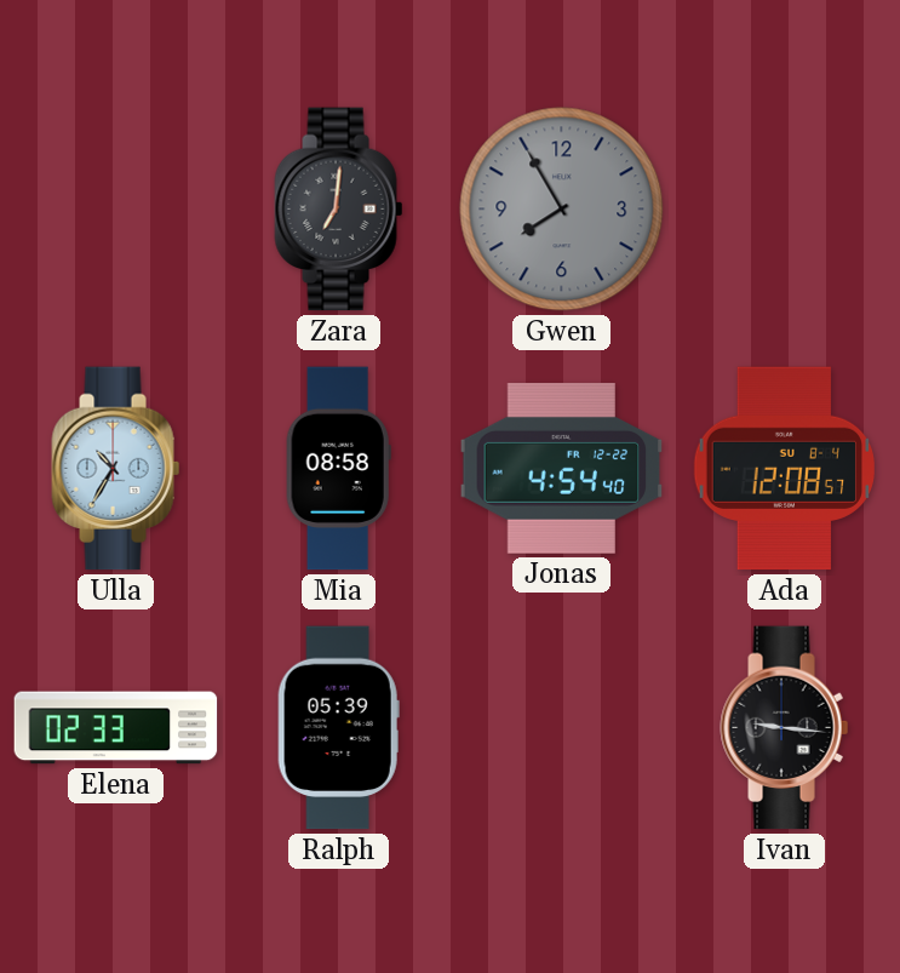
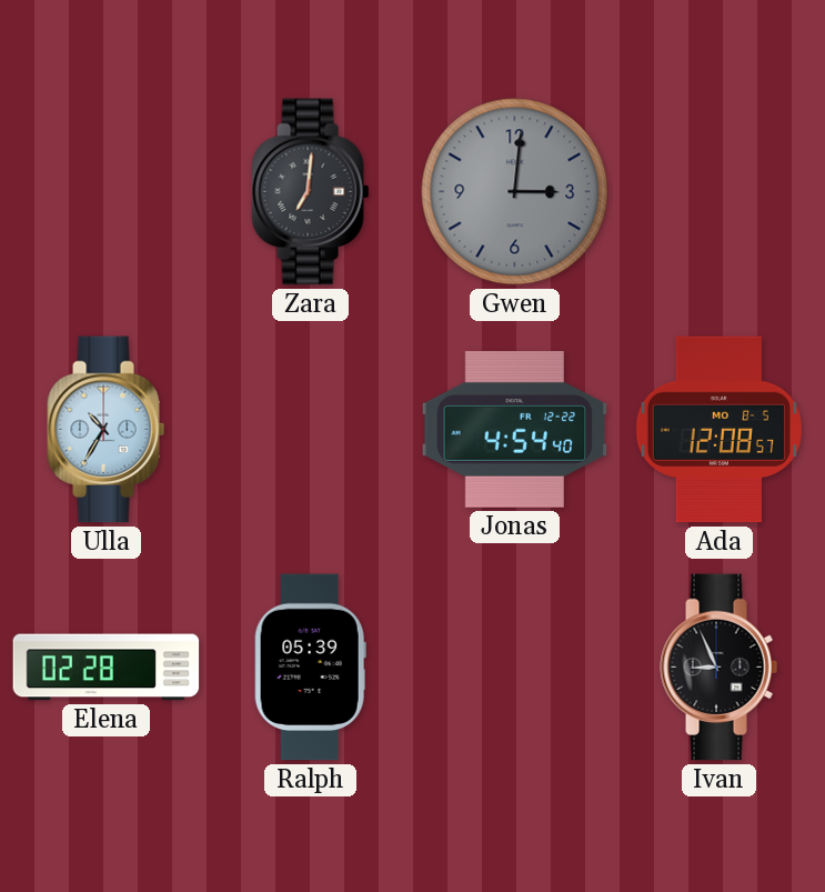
Gwen: 7:55 -> 3:01 (515, 192)
Mia: 08:58 -> none (338, 469)
Ada date: SU 8-4 -> MO 8-5 (720, 430)
Elena: 02:33 -> 02:28 (107, 668)
Ivan: 9:16 -> 8:56 (720, 668)
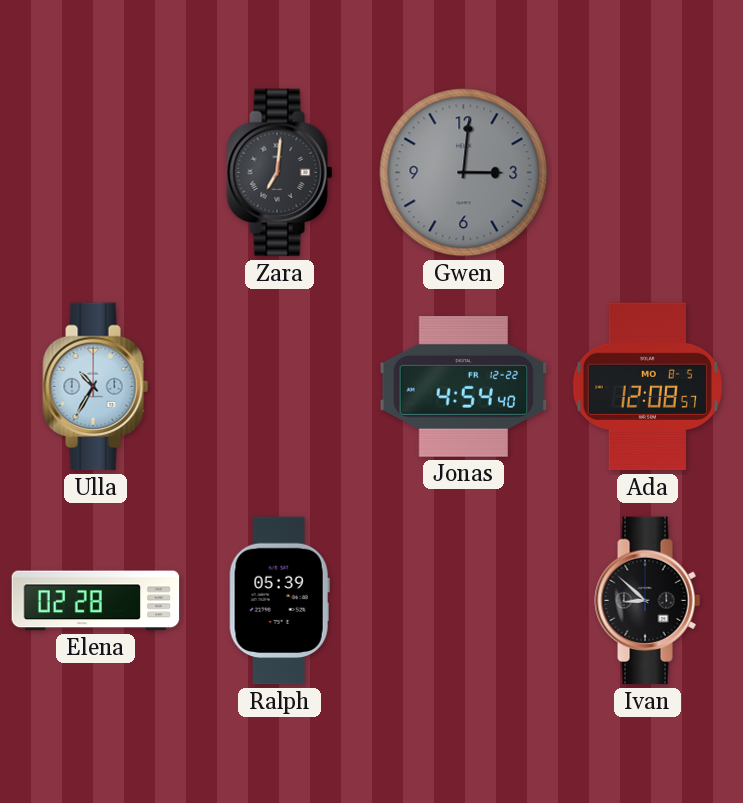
Ivan: 8:56 -> 8:52 (648, 601)
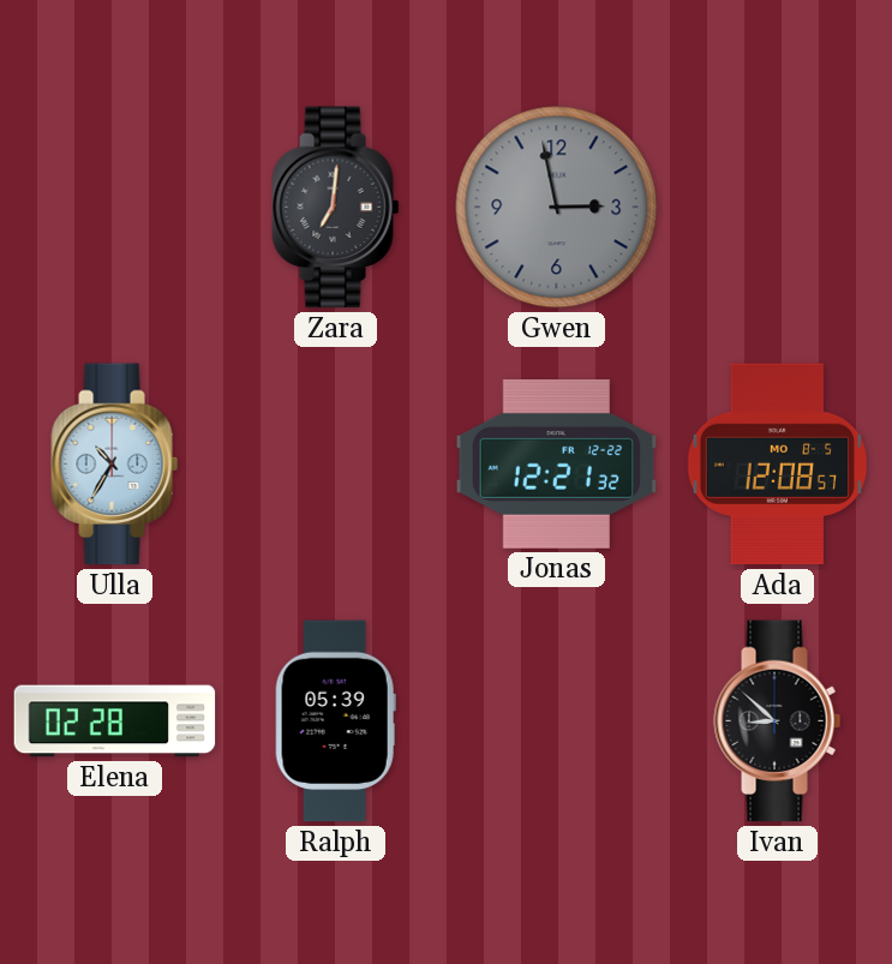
Gwen: 3:01 -> 2:58 (557, 208)
Jonas: 4:54 -> 12:21 (557, 465)
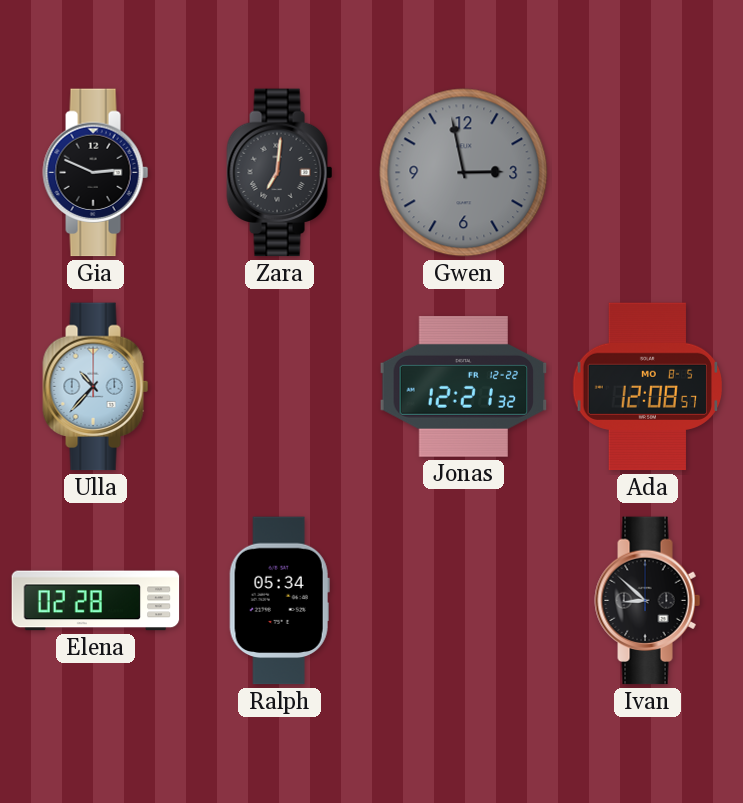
Gia: none -> 2:49 (96, 173)
Ulla: 10:35 -> 10:37 (96, 387)
Ralph: 05:39 -> 05:34 (279, 601)
